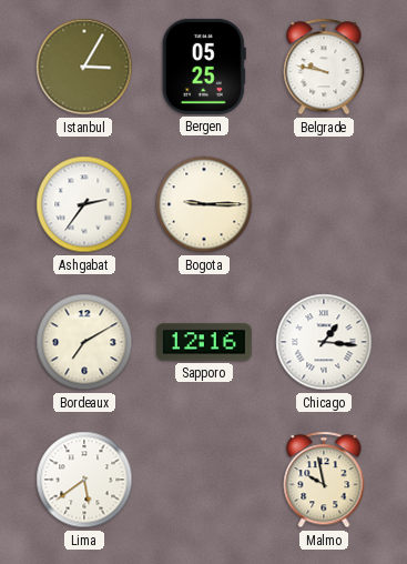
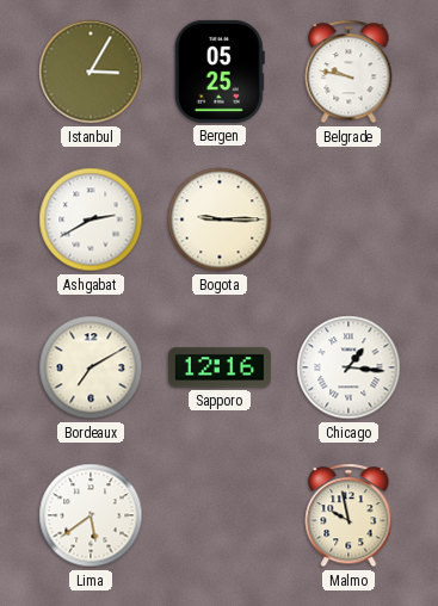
Ashgabat: 2:36 -> 2:40 (91, 219)
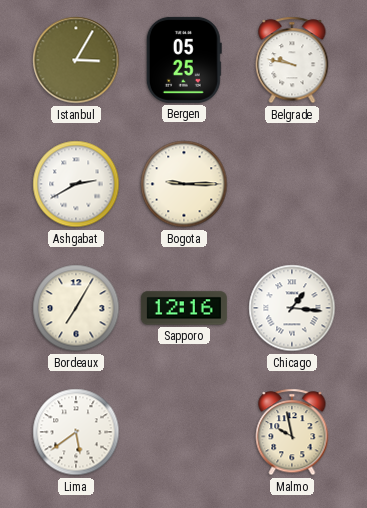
Bordeaux: 7:10 -> 7:05 (76, 308)
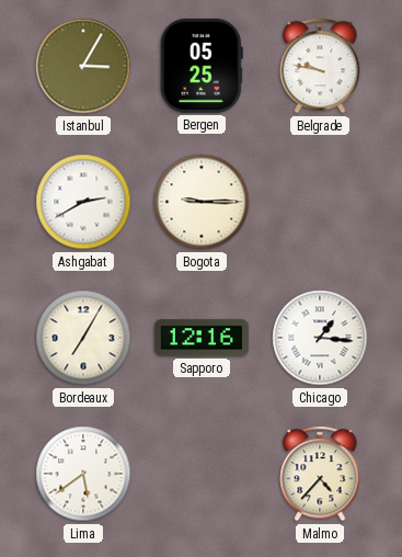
Malmo: 9:58 -> 4:37 (320, 474)
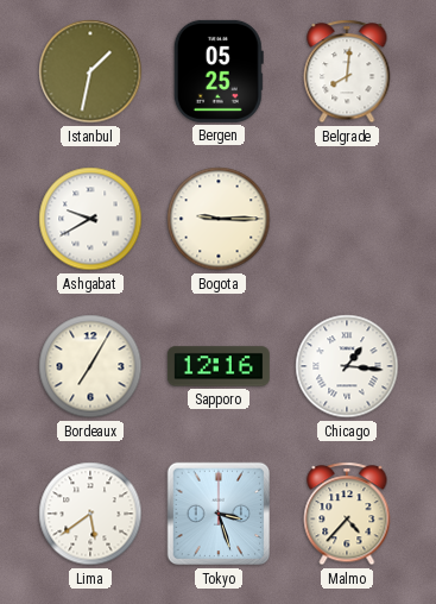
Istanbul: 3:05 -> 1:32 (90, 71)
Belgrade: 9:47 -> 8:01 (347, 71)
Ashgabat: 2:40 -> 9:40 (90, 219)
Tokyo: none -> 3:27 (219, 514)
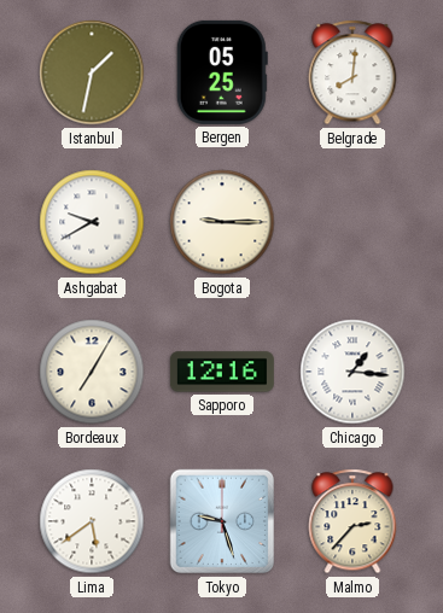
Tokyo: 3:27 -> 9:27 (222, 521)
Malmo: 4:37 -> 2:37 (352, 521)
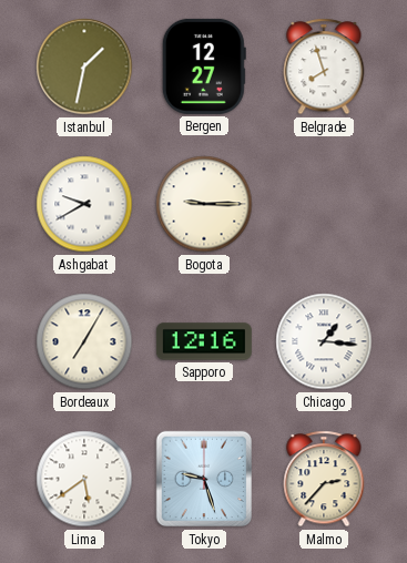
Bergen: 05:25 -> 12:27 (204, 66)
Belgrade: 8:01 -> 7:57 (324, 66)
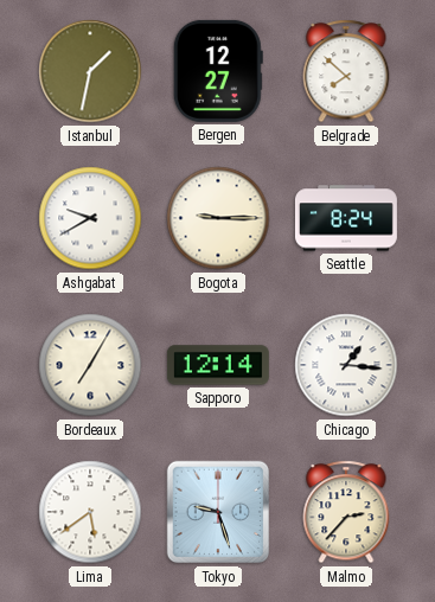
Belgrade: 7:57 -> 7:52 (346, 71)
Seattle: none -> 8:24 (346, 218)
Sapporo: 12:16 -> 12:14 (218, 365)
